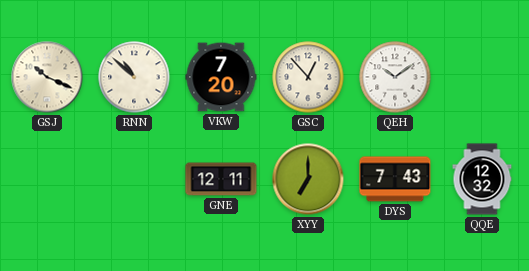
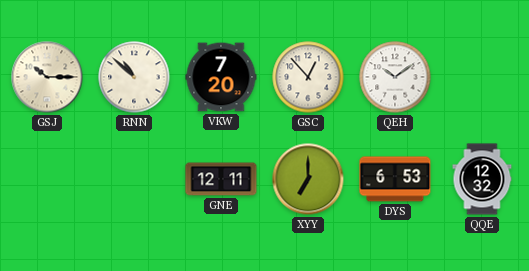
GSJ: 10:19 -> 10:15 (47, 77)
DYS: 7:43 -> 6:53 (395, 179)
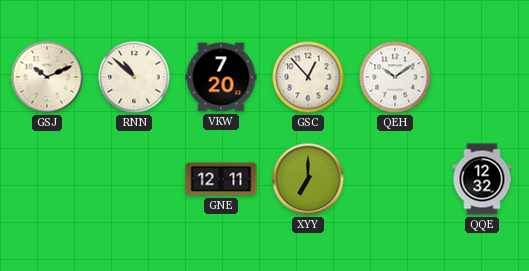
GSJ: 10:15 -> 10:11 (47, 77)
DYS: 6:53 -> none (395, 179)
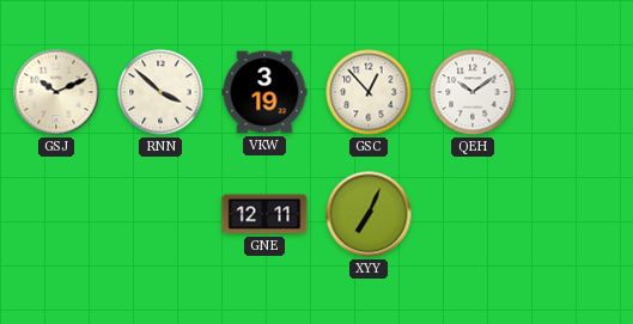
RNN: 10:52 -> 3:52 (160, 92)
VKW: 7:20 -> 3:19 (264, 92)
XYY: 7:00 -> 7:04 (369, 214)
QQE: 12:32 -> none (482, 179)
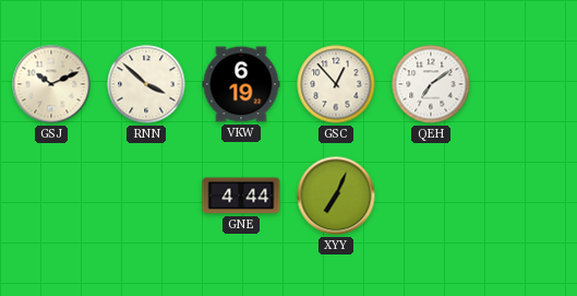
VKW: 3:19 -> 6:19 (241, 84)
QEH: 10:09 -> 7:09 (431, 84)
GNE: 12:11 -> 4:44 (241, 196)
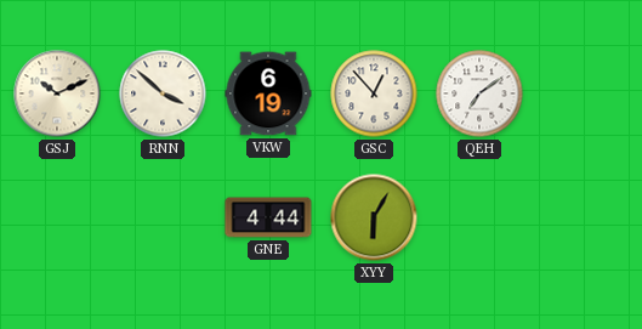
XYY: 7:04 -> 6:05 (374, 217)
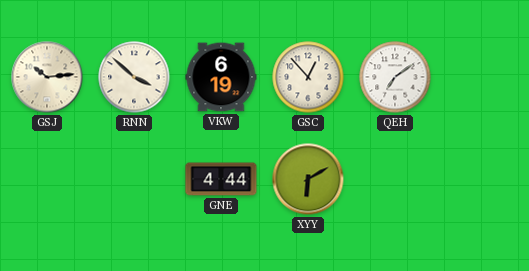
GSJ: 10:11 -> 10:14 (47, 77)
XYY: 6:05 -> 6:10 (308, 179)
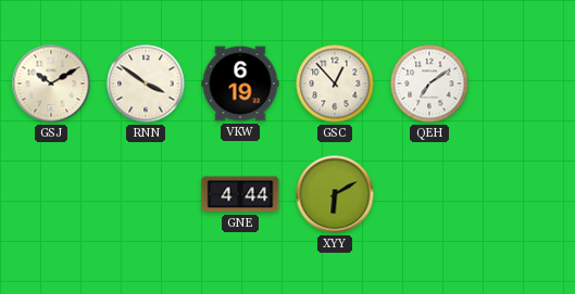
GSJ: 10:14 -> 10:10 (51, 84)
RNN: 3:52 -> 3:51 (146, 84)
